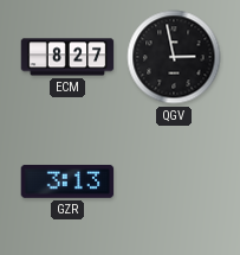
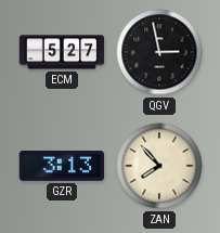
ECM: 8:27 -> 5:27 (62, 52)
ZAN: none -> 7:53 (159, 166)
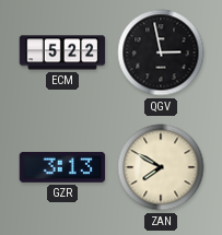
ECM: 5:27 -> 5:22 (62, 52)
ZAN: 7:53 -> 7:50 (161, 167)
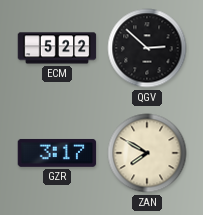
QGV: 2:58 -> 2:52 (147, 48)
GZR: 3:13 -> 3:17 (57, 153)
